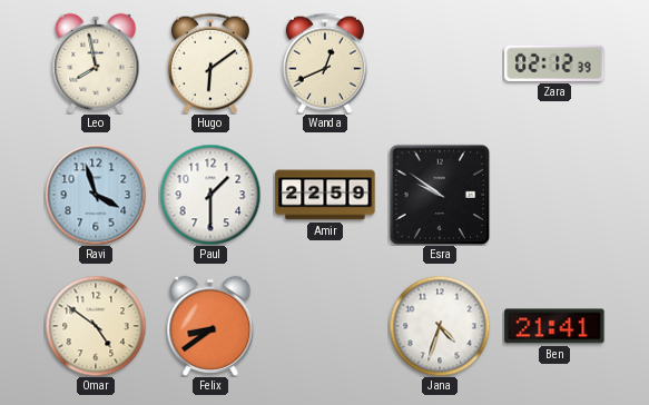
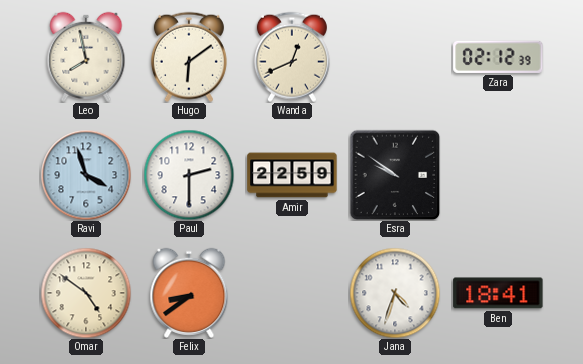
Paul: 1:30 -> 2:30 (189, 175)
Ben: 21:41 -> 18:41 (498, 293)
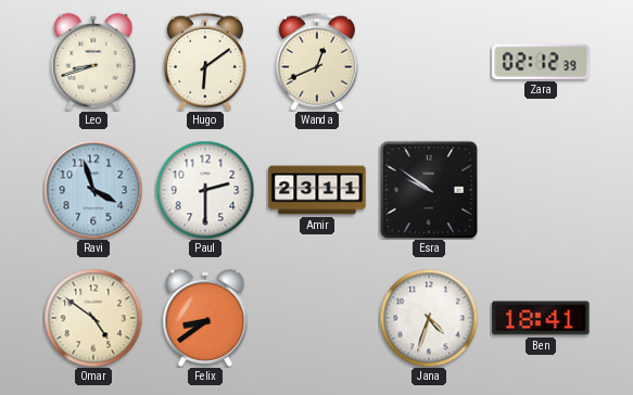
Leo: 7:58 -> 8:42 (93, 62)
Amir: 22:59 -> 23:11 (317, 190)
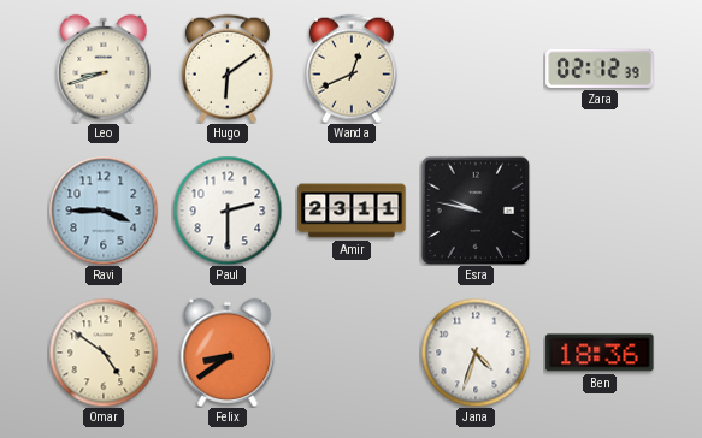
Ravi: 3:57 -> 3:45 (104, 211)
Esra: 9:51 -> 9:47 (476, 211)
Ben: 18:41 -> 18:36 (600, 353)
